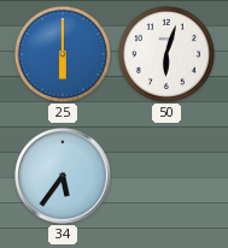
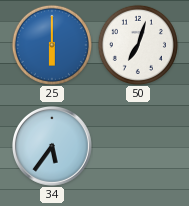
50: 6:03 -> 7:03 (138, 45)
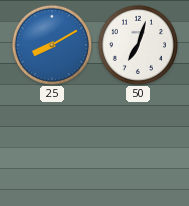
25: 6:00 -> 8:10 (52, 45)
34: 5:36 -> none (53, 147)
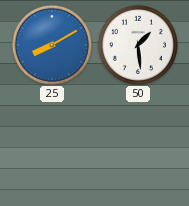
50: 7:03 -> 1:29 (138, 45)
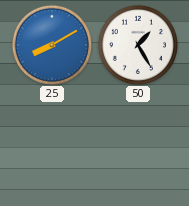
50: 1:29 -> 1:25 (138, 45)
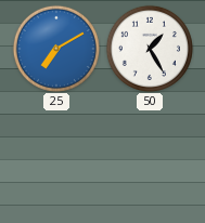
25: 8:10 -> 7:10 (56, 49)
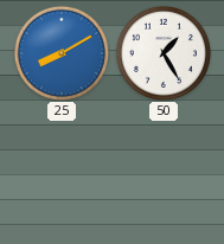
25: 7:10 -> 8:10 (62, 53)
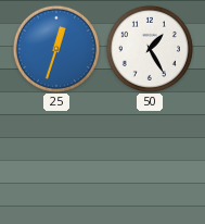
25: 8:10 -> 12:33 (56, 49)
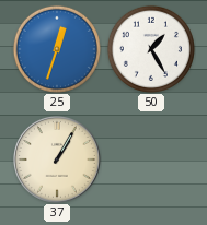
37: none -> 1:05 (58, 161)
